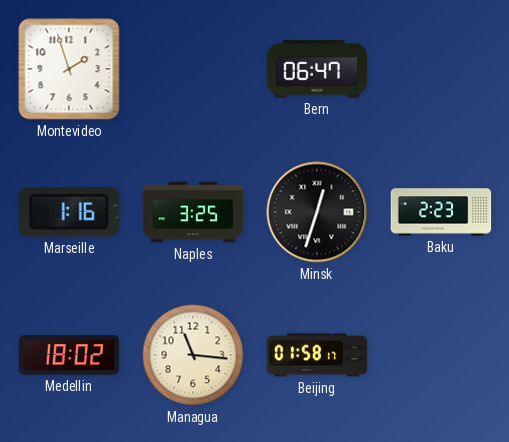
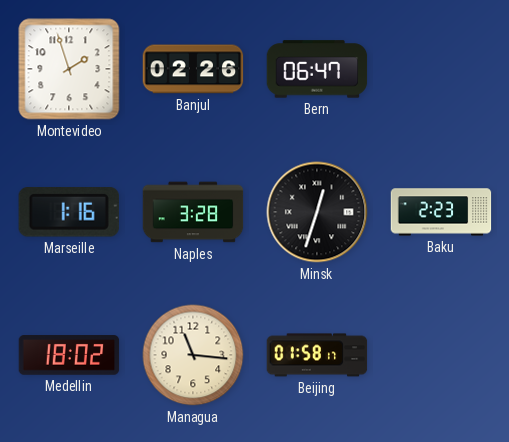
Banjul: none -> 02:26 (193, 69)
Naples: 3:25 -> 3:28 (193, 212)
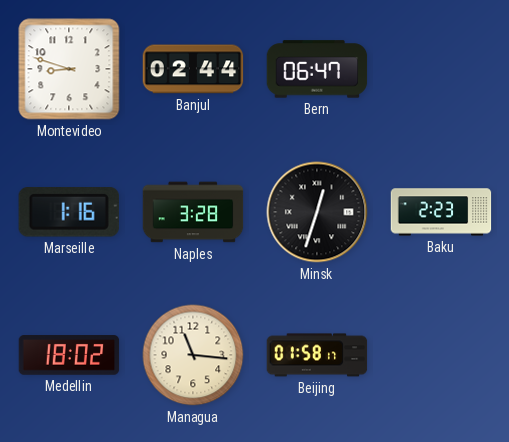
Montevideo: 1:57 -> 8:48 (69, 69)
Banjul: 02:26 -> 02:44 (193, 69)
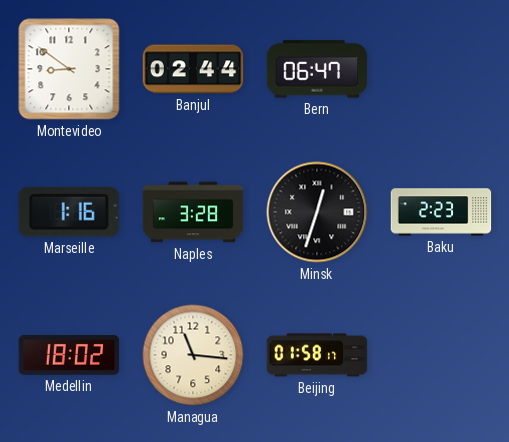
Montevideo: 8:48 -> 8:51 (69, 69)
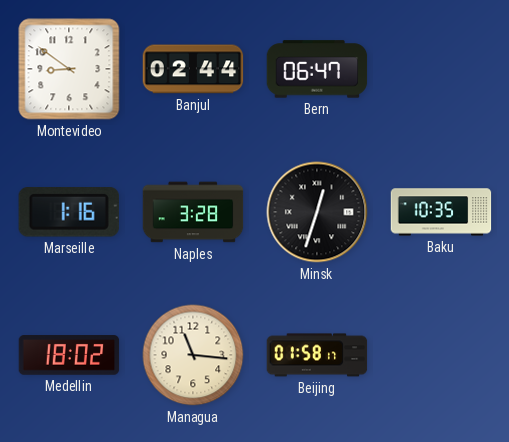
Baku: 2:23 -> 10:35 (441, 212)
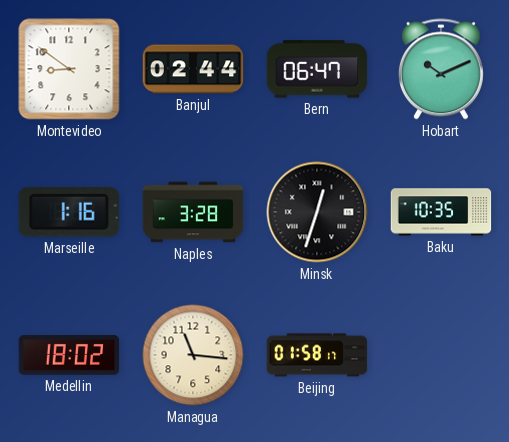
Hobart: none -> 10:11 (441, 69)
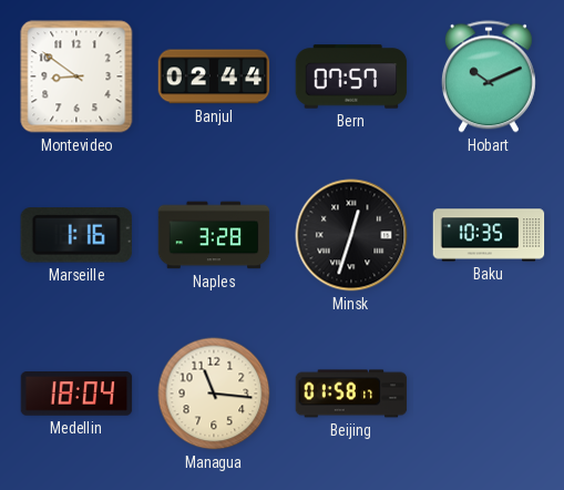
Bern: 06:47 -> 07:57 (351, 76)
Medellin: 18:02 -> 18:04 (76, 394)
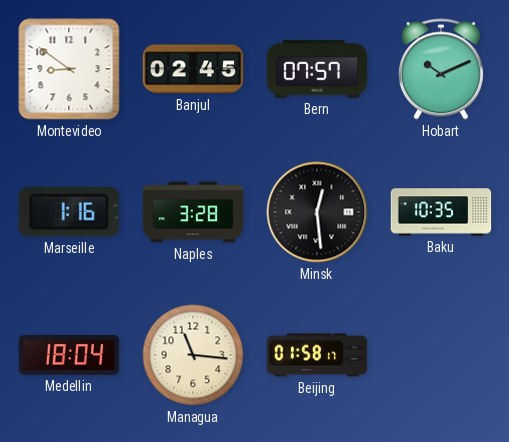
Banjul: 02:44 -> 02:45 (193, 69)
Minsk: 12:33 -> 12:29 (317, 212)
